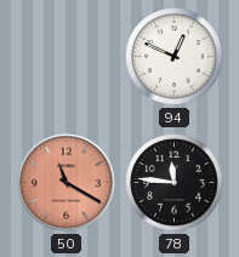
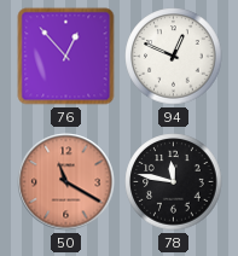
76: none -> 12:53 (66, 57)
78: 11:46 -> 11:47 (174, 182)
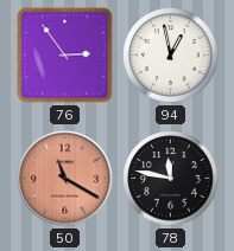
76: 12:53 -> 2:54 (65, 56)
94: 12:49 -> 12:58 (171, 56)
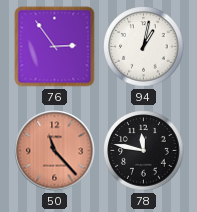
94: 12:58 -> 1:02 (144, 47)
50: 11:20 -> 11:23 (55, 151)
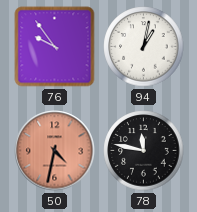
76: 2:54 -> 9:54 (55, 47)
50: 11:23 -> 4:32 (55, 151)
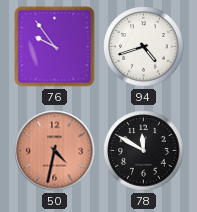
94: 1:02 -> 4:42 (144, 47)
78: 11:47 -> 11:50 (144, 151)
